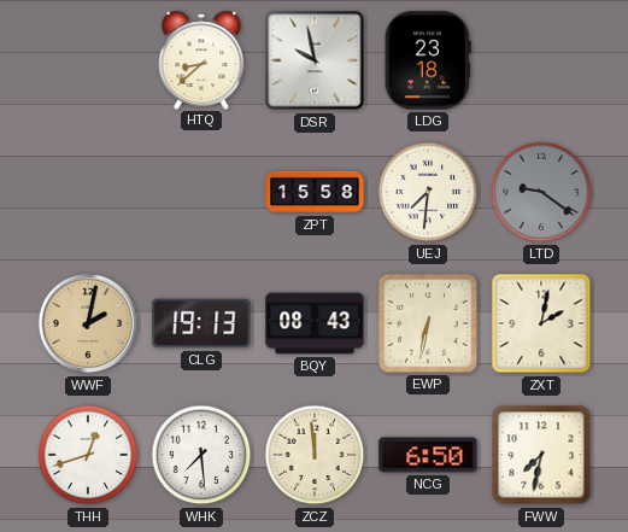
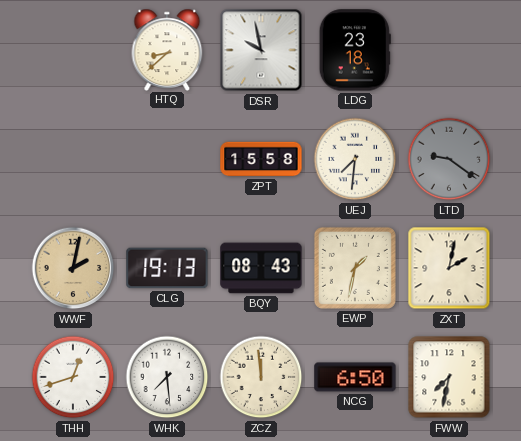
EWP: 6:32 -> 1:32 (355, 268)
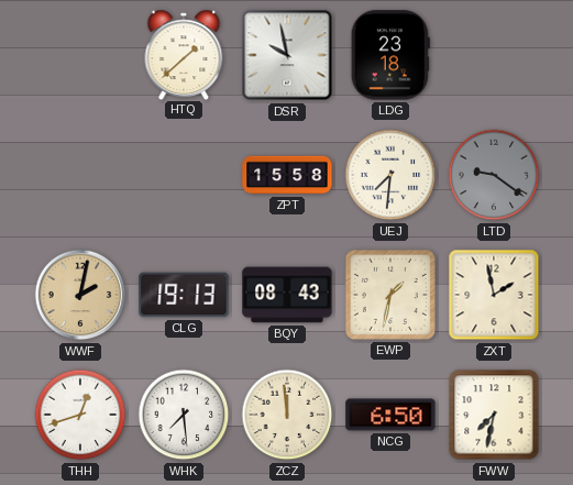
HTQ: 8:38 -> 1:38 (184, 54)
ZXT: 2:02 -> 1:58 (494, 295)
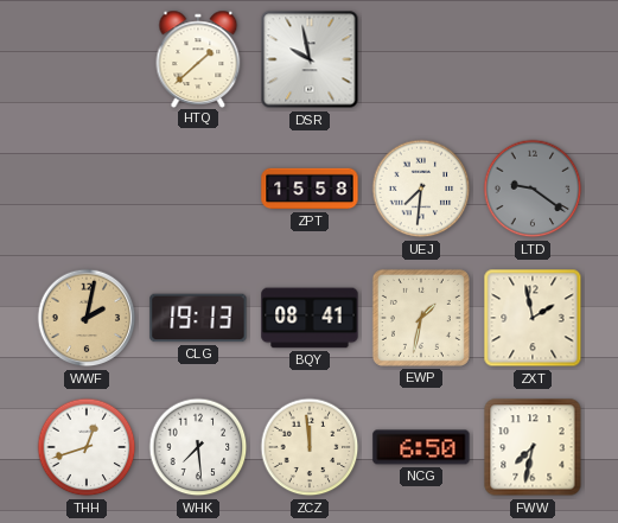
LDG: 23:18 -> none (390, 55)
BQY: 08:43 -> 08:41 (310, 318)
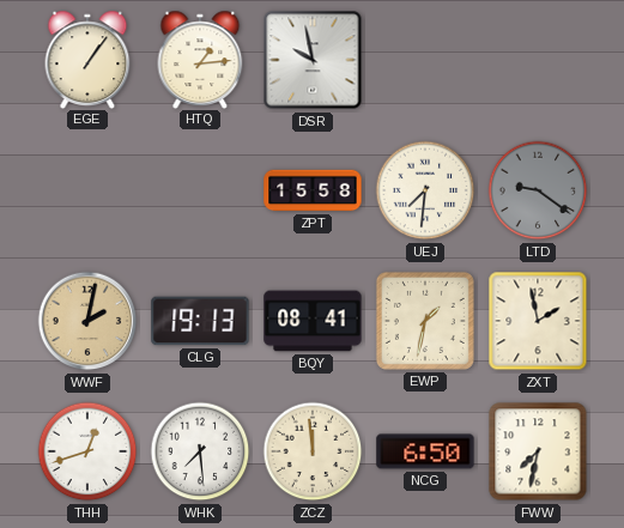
EGE: none -> 1:06 (87, 59)
HTQ: 1:38 -> 1:14 (200, 59)
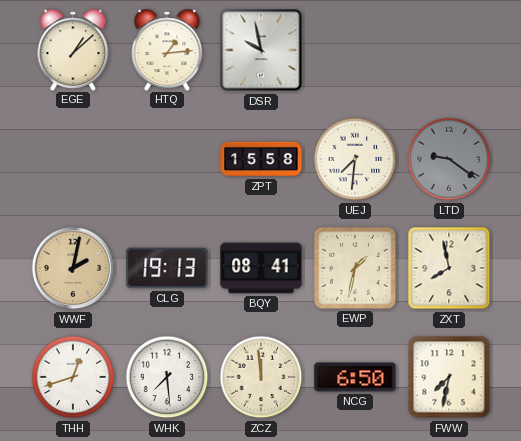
EGE: 1:06 -> 1:08 (73, 49)
ZXT: 1:58 -> 7:58 (449, 268)
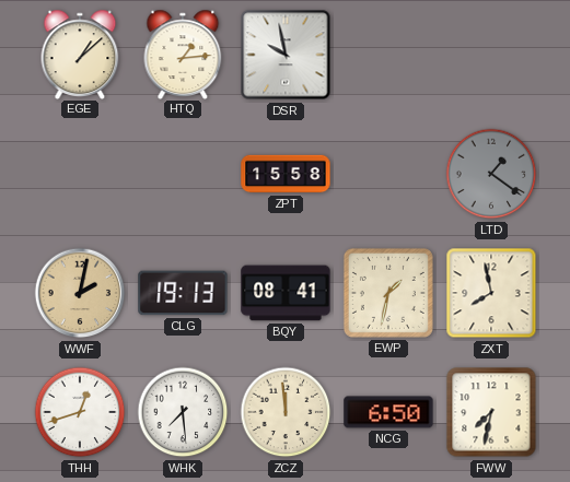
UEJ: 7:31 -> none (355, 159)
LTD: 9:21 -> 1:21 (491, 174)
